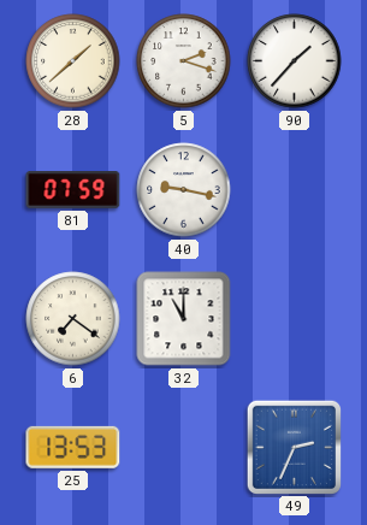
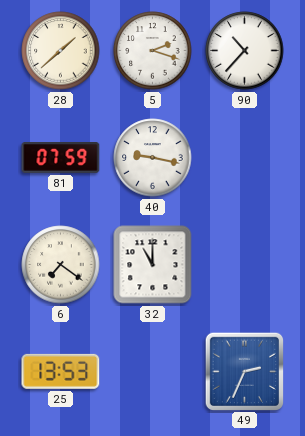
90: 1:37 -> 10:37 (245, 51)
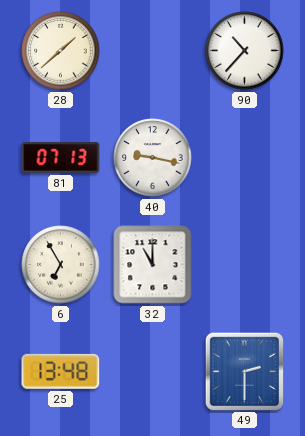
5: 2:18 -> none (153, 51)
81: 07:59 -> 07:13 (61, 158)
6: 7:21 -> 6:55 (61, 265)
25: 13:53 -> 13:48 (61, 371)
49: 2:34 -> 2:30 (244, 371)
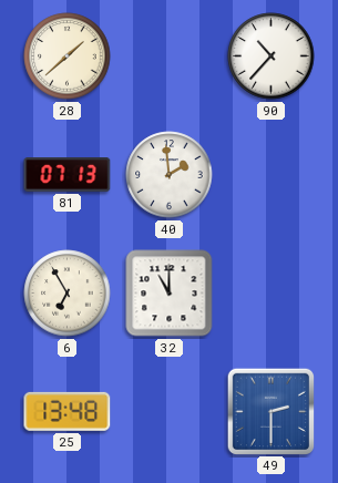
40: 9:17 -> 1:59 (170, 175)
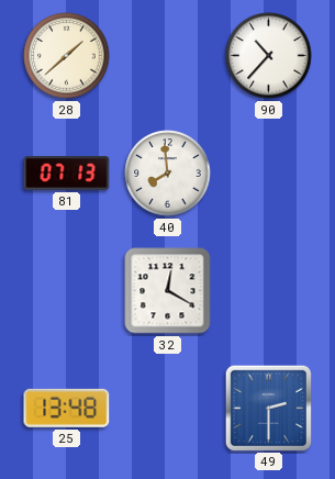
40: 1:59 -> 7:59 (168, 174)
6: 6:55 -> none (68, 294)
32: 11:00 -> 12:20 (168, 291)
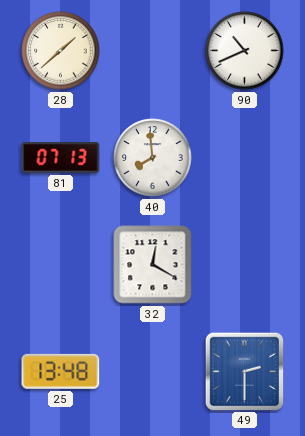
90: 10:37 -> 10:41 (245, 51)
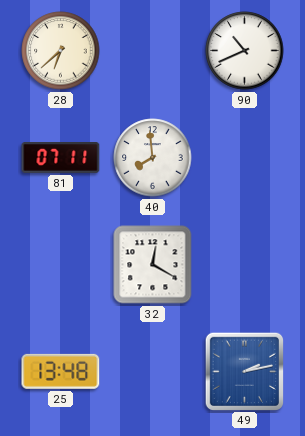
28: 1:38 -> 6:38 (61, 51)
81: 07:13 -> 07:11 (61, 158)
49: 2:30 -> 2:13 (244, 371)
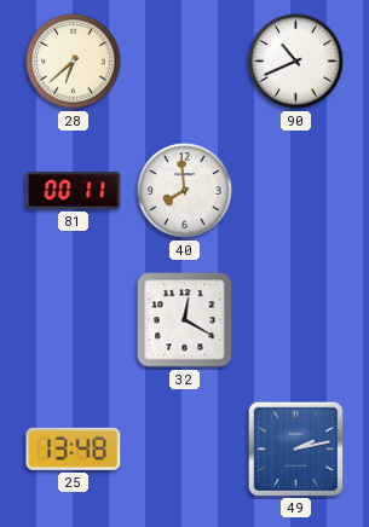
81: 07:11 -> 00:11 (74, 191)
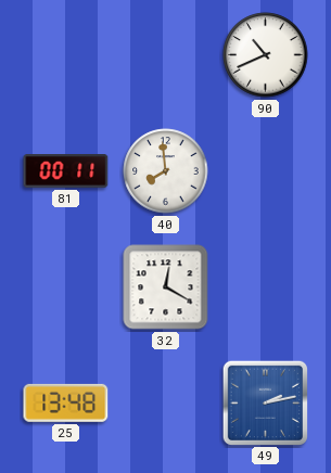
28: 6:38 -> none (74, 62)
